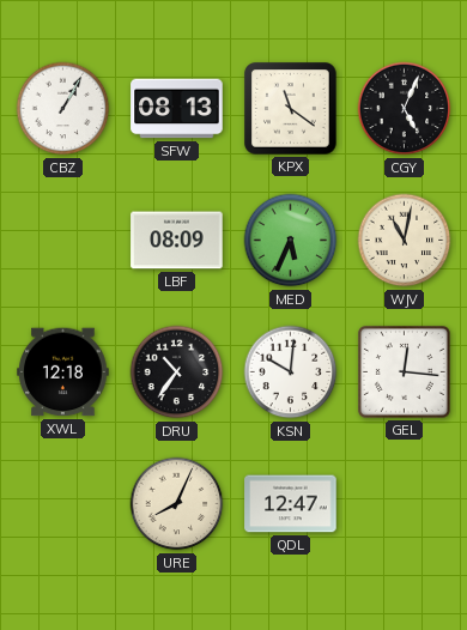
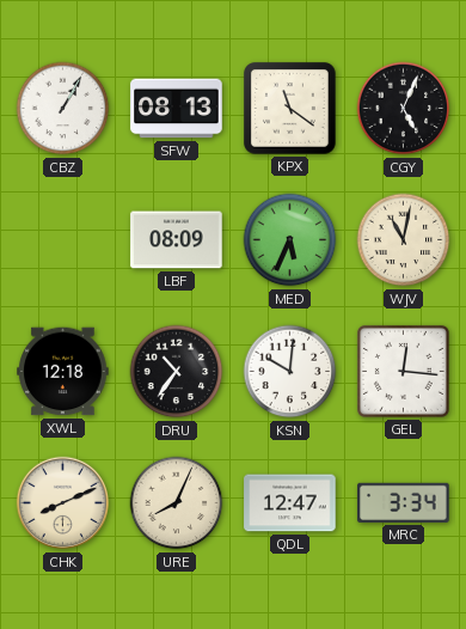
CHK: none -> 8:11 (63, 503)
MRC: none -> 3:34 (404, 502)
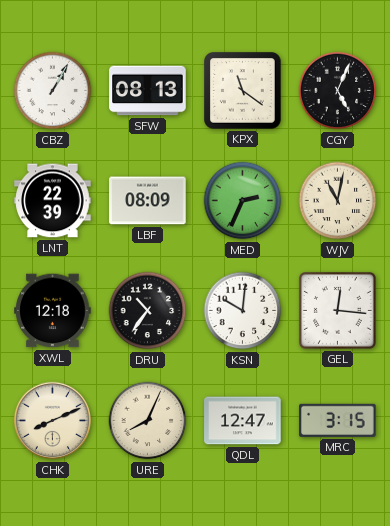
LNT: none -> 22:39 (53, 201)
MED: 5:34 -> 2:34 (243, 201)
MRC: 3:34 -> 3:15 (338, 420)
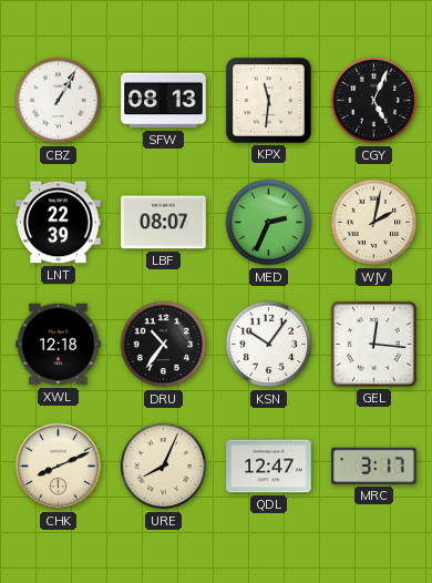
KPX: 11:21 -> 11:31 (269, 101)
LBF: 08:09 -> 08:07 (164, 223)
WJV: 11:02 -> 2:02 (374, 223)
KSN: 10:01 -> 10:06 (269, 345)
MRC: 3:15 -> 3:17 (374, 466)
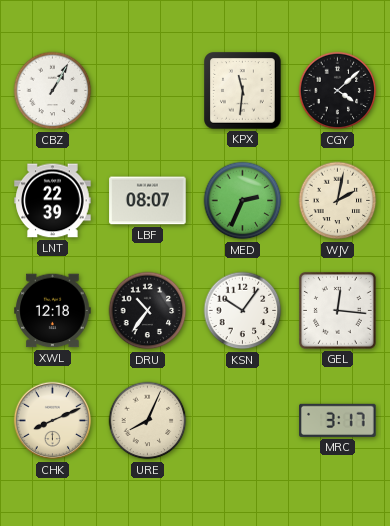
SFW: 08:13 -> none (164, 101)
CGY: 5:04 -> 4:08 (338, 91)
QDL: 12:47 -> none (269, 467)
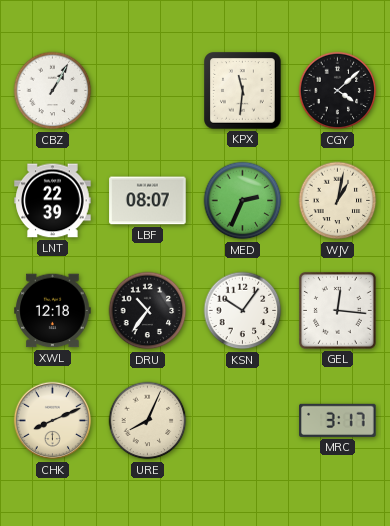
WJV: 2:02 -> 1:02 (338, 201)
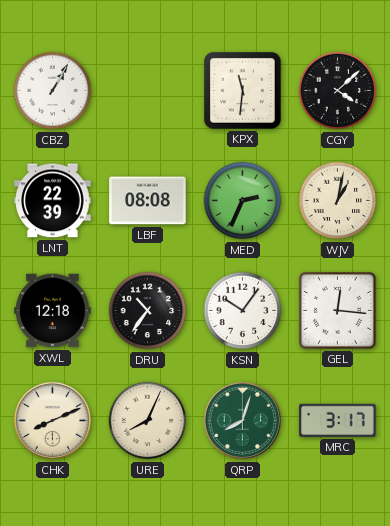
LBF: 08:07 -> 08:08 (148, 201)
QRP: none -> 8:03 (243, 421)
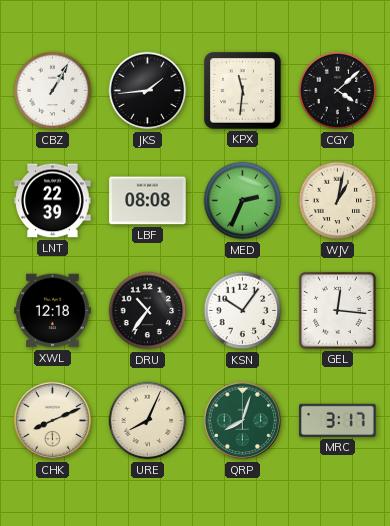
JKS: none -> 1:44 (148, 91)
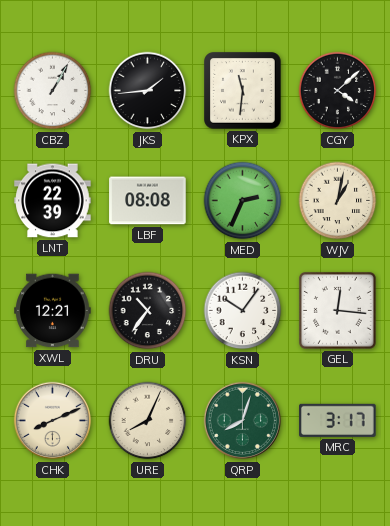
XWL: 12:18 -> 12:21 (53, 311)
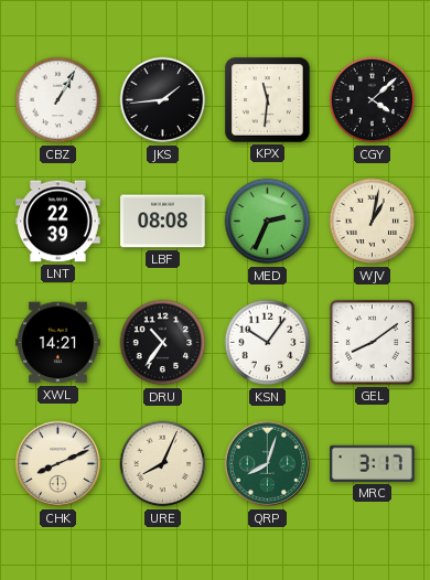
XWL: 12:21 -> 14:21 (58, 343)
GEL: 12:16 -> 8:09 (372, 342)
